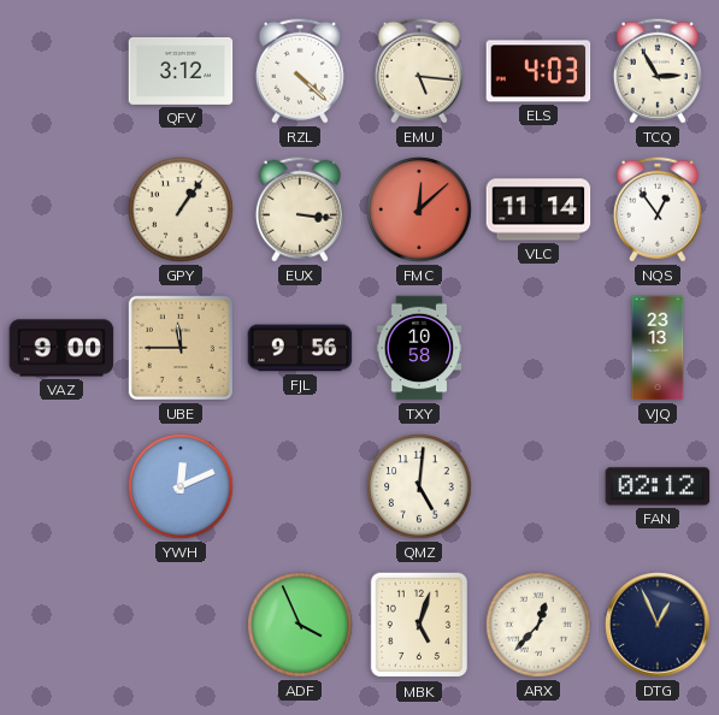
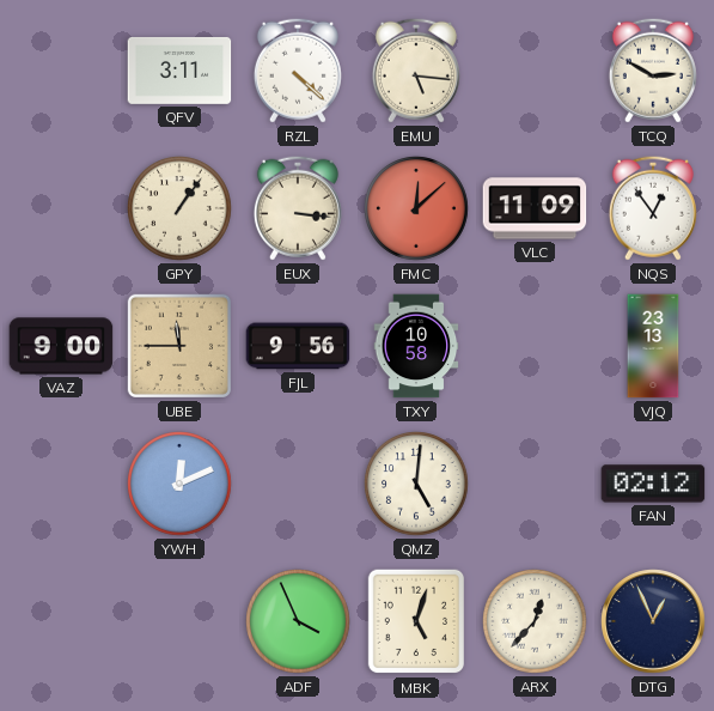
QFV: 3:12 -> 3:11 (179, 71)
ELS: 4:03 -> none (538, 71)
TCQ: 2:55 -> 2:50 (653, 71)
VLC: 11:14 -> 11:09 (535, 208)
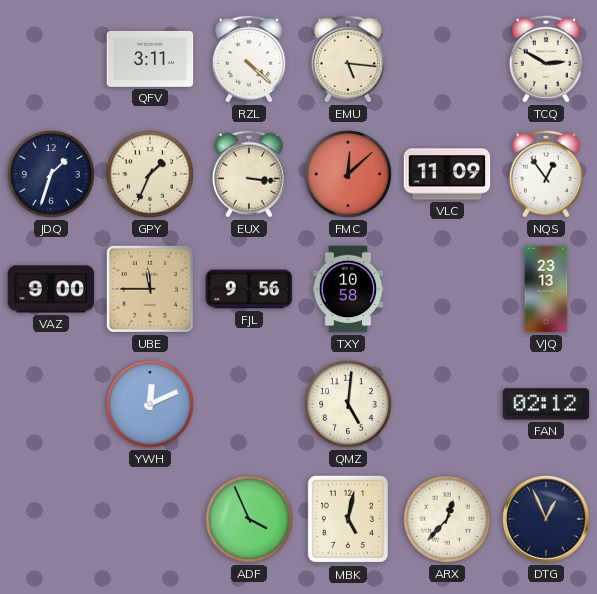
JDQ: none -> 1:33 (51, 174)
GPY: 1:06 -> 1:34 (150, 174)
MBK: 5:03 -> 5:02 (348, 519)
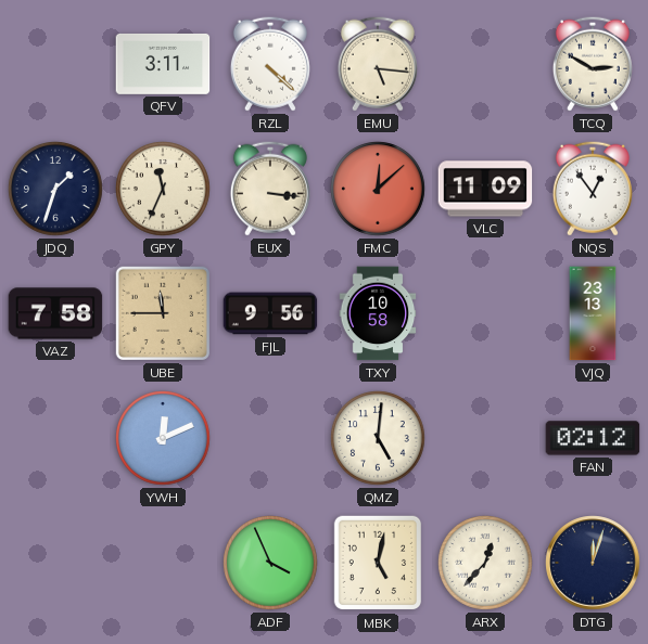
GPY: 1:34 -> 11:34 (163, 189)
VAZ: 9:00 -> 7:58 (55, 313)
DTG: 12:56 -> 12:03 (593, 563)
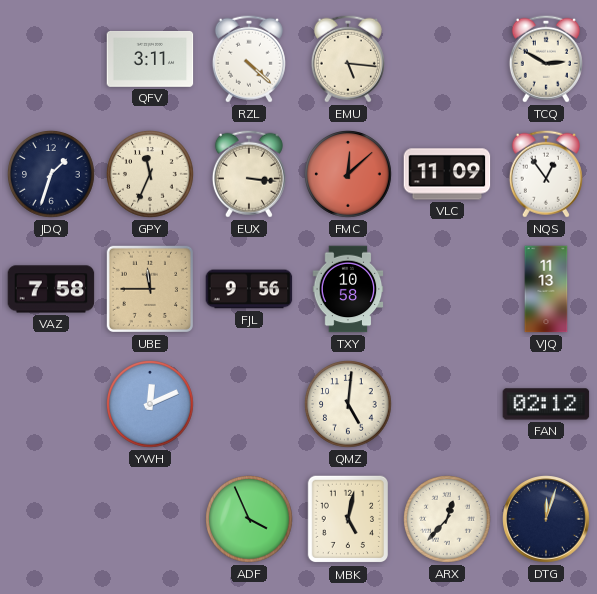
VJQ: 23:13 -> 11:13 (546, 289)
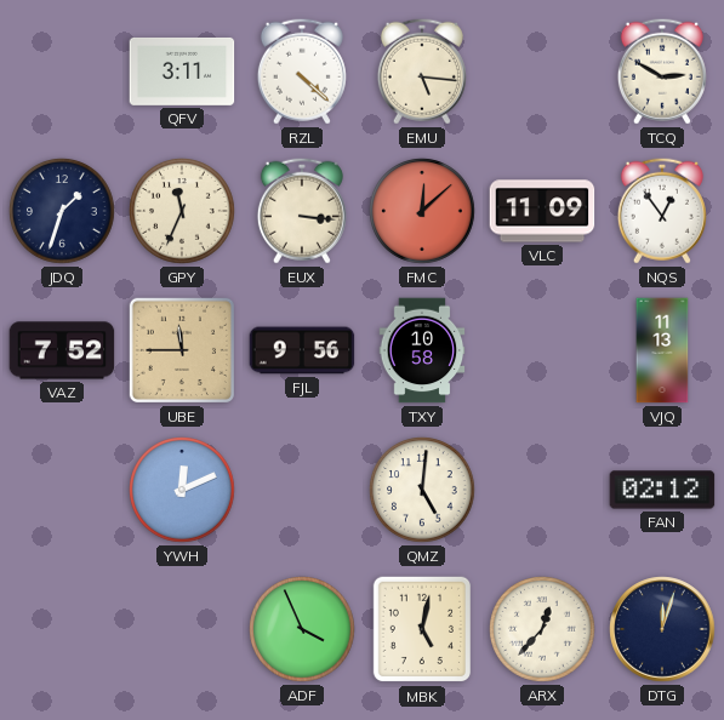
VAZ: 7:58 -> 7:52 (62, 350)
